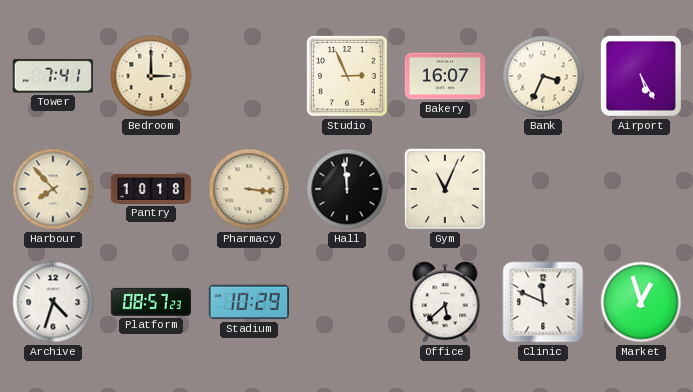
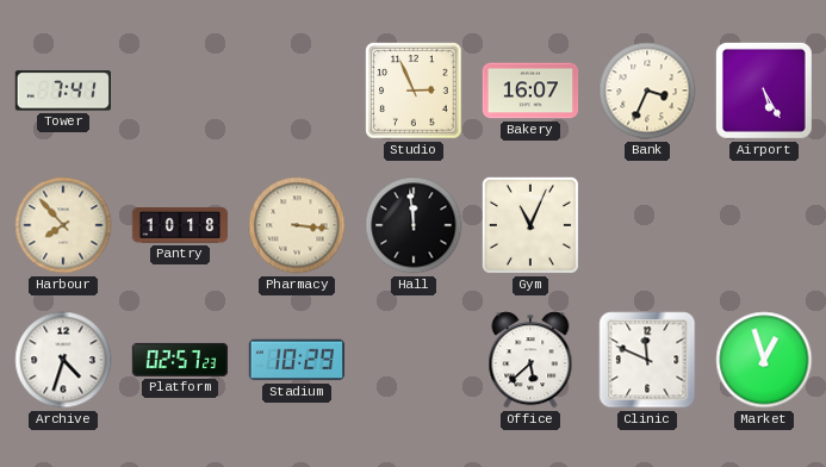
Bedroom: 3:00 -> none (151, 76)
Platform: 08:57 -> 02:57 (180, 360)
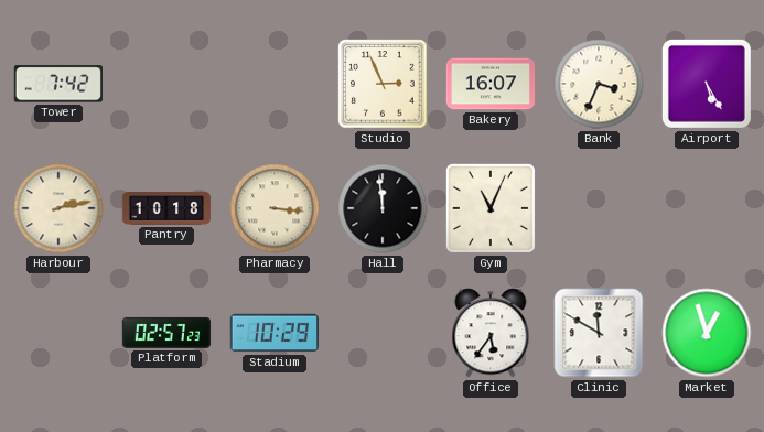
Tower: 7:41 -> 7:42 (57, 84)
Harbour: 7:53 -> 2:13 (58, 208)
Archive: 4:33 -> none (63, 360)
Office: 5:38 -> 5:36 (491, 333)
Clinic: 11:49 -> 11:50 (599, 333)
